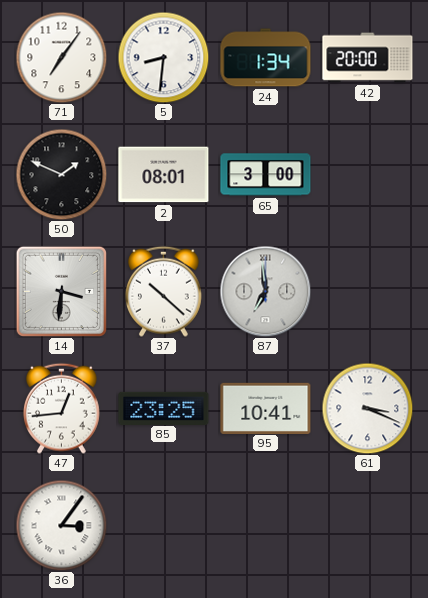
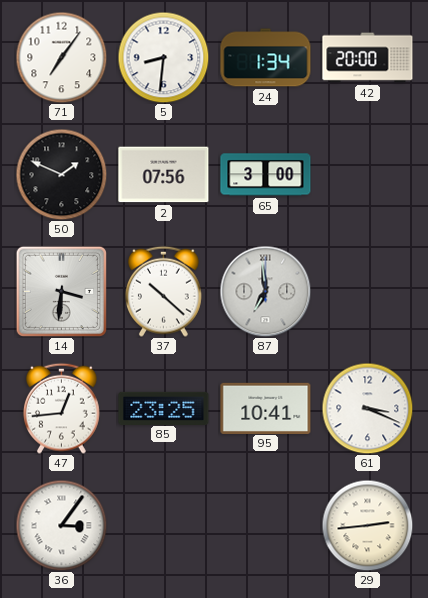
2: 08:01 -> 07:56 (164, 175)
29: none -> 2:44 (367, 525)
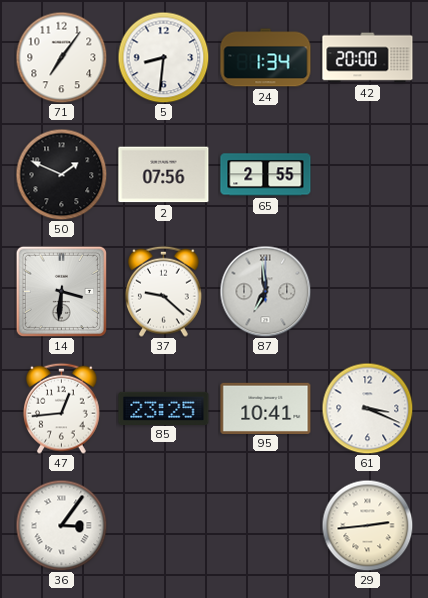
65: 3:00 -> 2:55 (266, 175)
37: 10:22 -> 9:22 (163, 291)
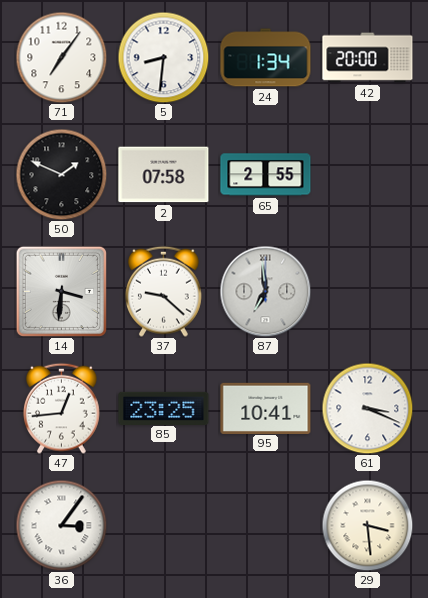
2: 07:56 -> 07:58 (164, 175)
29: 2:44 -> 3:29 (367, 525)
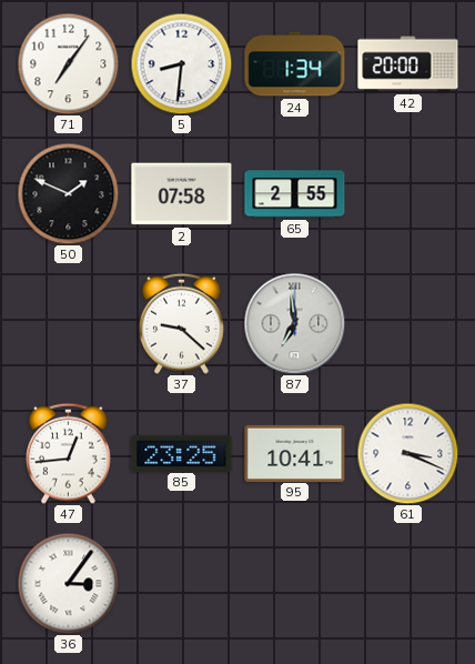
14: 3:31 -> none (61, 291)
29: 3:29 -> none (367, 525)
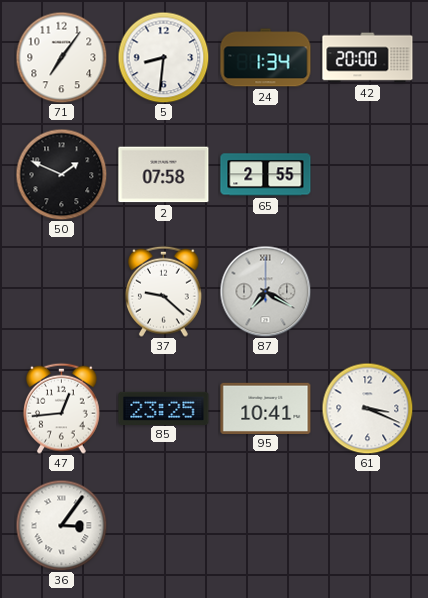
87: 6:59 -> 7:20 (265, 291)
